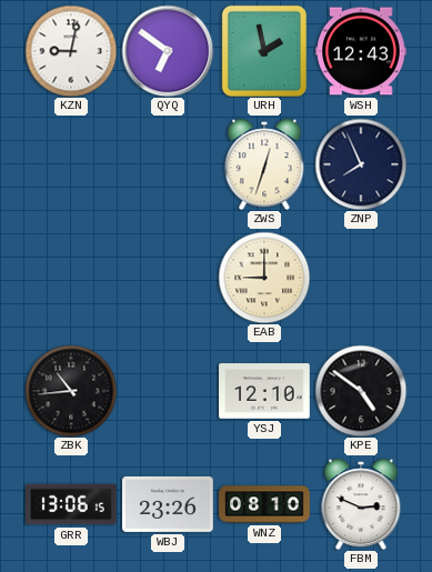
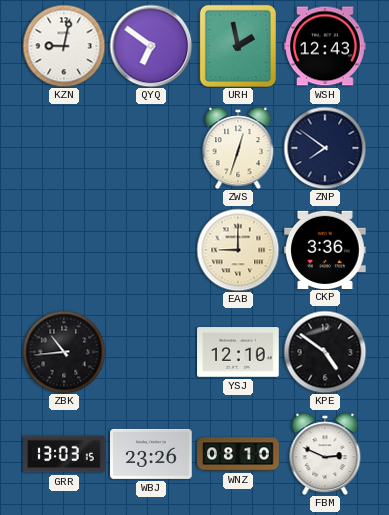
ZNP: 7:56 -> 7:51 (325, 148)
CKP: none -> 3:36 (325, 249)
GRR: 13:06 -> 13:03 (64, 454)
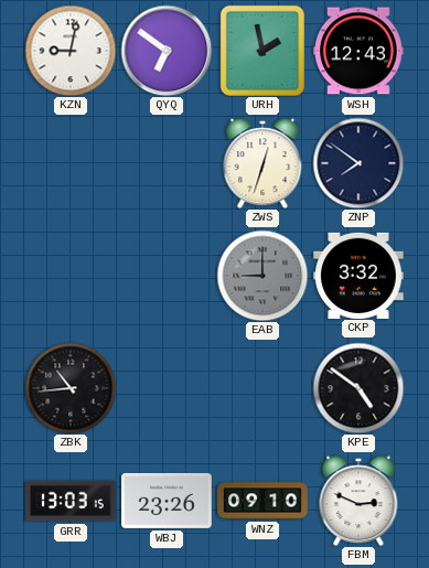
EAB dial: cream -> grey (262, 276)
CKP: 3:36 -> 3:32 (358, 275)
YSJ: 12:10 -> none (238, 352)
WNZ: 08:10 -> 09:10 (262, 501)
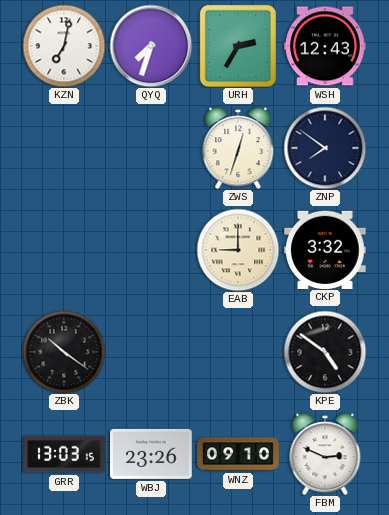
KZN: 9:02 -> 7:02 (64, 46)
QYQ: 6:51 -> 7:33 (151, 46)
URH: 1:58 -> 2:35 (238, 46)
EAB dial: grey -> cream (238, 250)
ZBK: 10:44 -> 10:21 (64, 352)
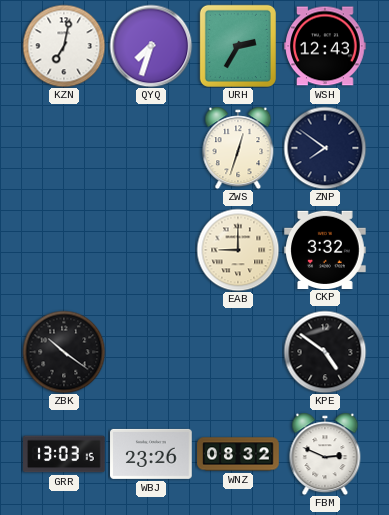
WNZ: 09:10 -> 08:32 (238, 454)
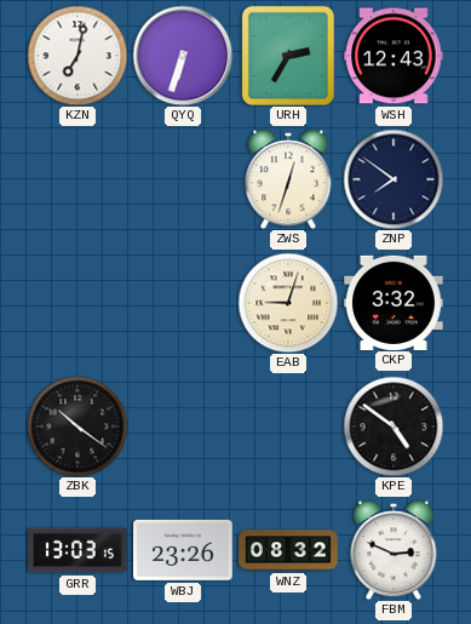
QYQ: 7:33 -> 6:33 (183, 56)
EAB: 9:00 -> 9:03 (288, 303)
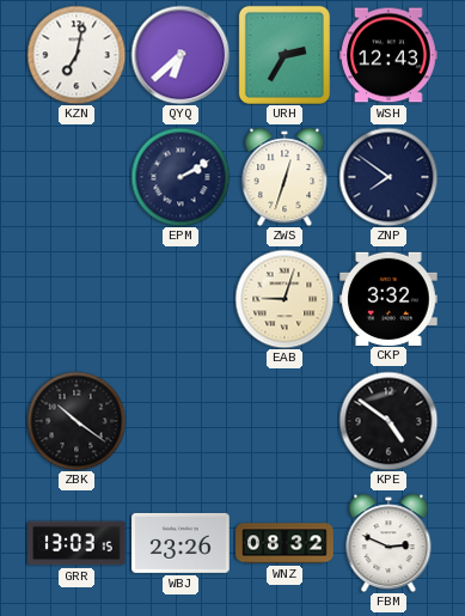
QYQ: 6:33 -> 6:38 (181, 55)
EPM: none -> 2:10 (181, 177)
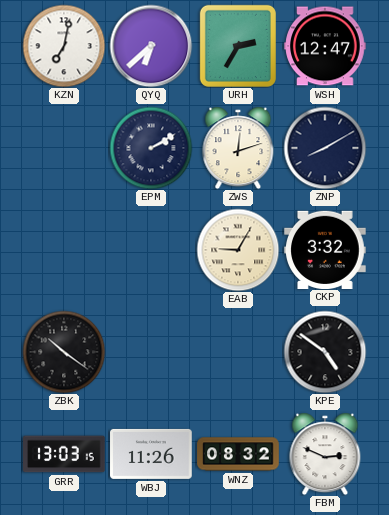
WSH: 12:43 -> 12:47 (325, 46)
ZWS: 12:33 -> 12:12 (238, 148)
ZNP: 7:51 -> 8:10 (325, 148)
EAB: 9:03 -> 9:05 (238, 250)
WBJ: 23:26 -> 11:26 (151, 454)
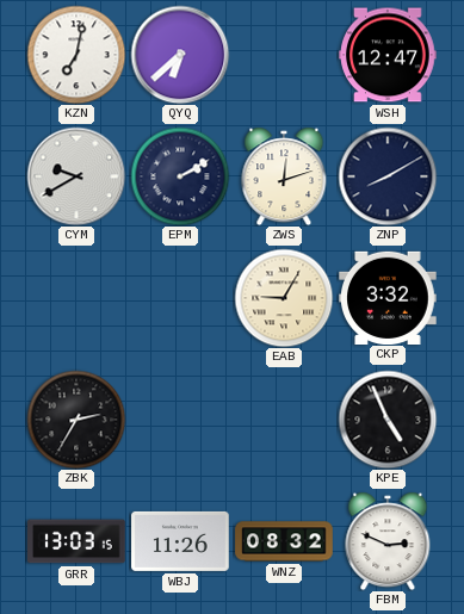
URH: 2:35 -> none (238, 46)
CYM: none -> 9:40 (76, 176)
ZBK: 10:21 -> 2:35 (76, 420)
KPE: 4:51 -> 4:56 (388, 420)
